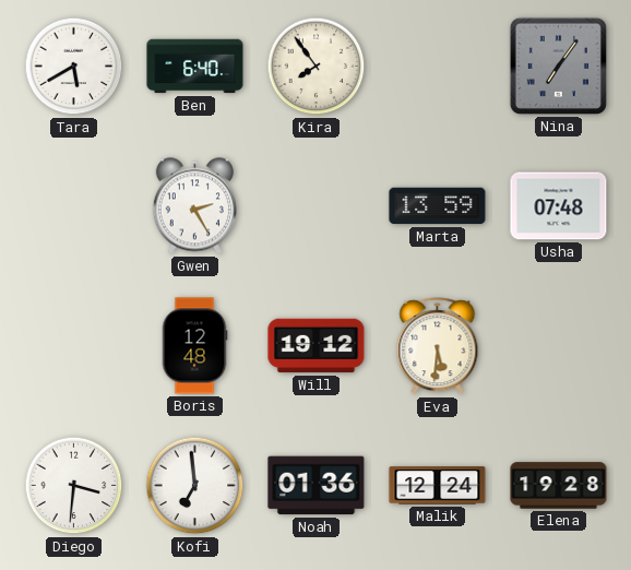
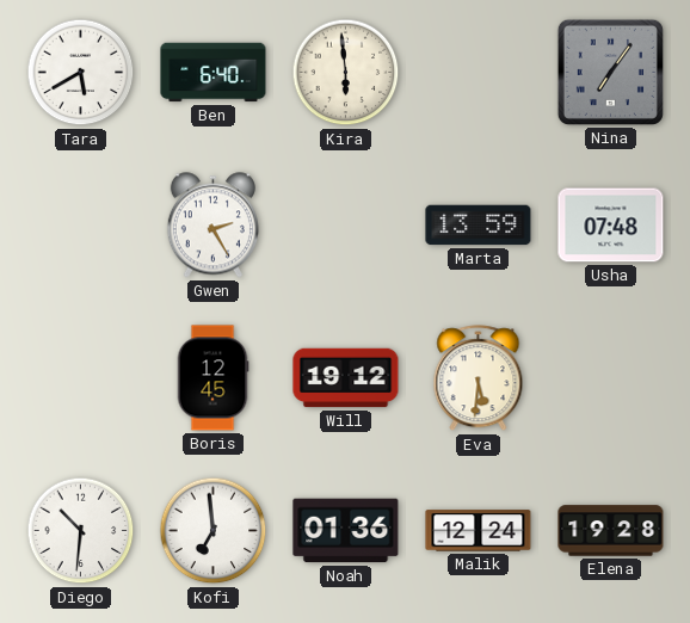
Kira: 7:54 -> 5:59 (346, 73)
Boris: 12:48 -> 12:45 (212, 378)
Diego: 3:31 -> 10:31 (81, 531)
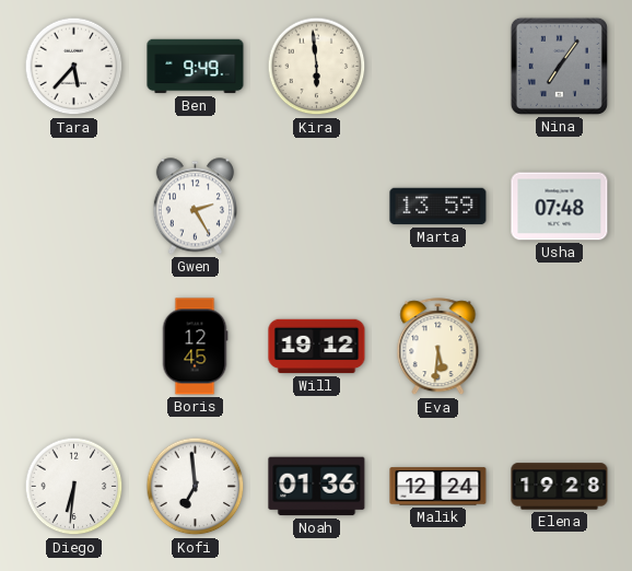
Tara: 5:40 -> 5:37 (74, 67)
Ben: 6:40 -> 9:49 (196, 67)
Diego: 10:31 -> 6:31 (74, 487)
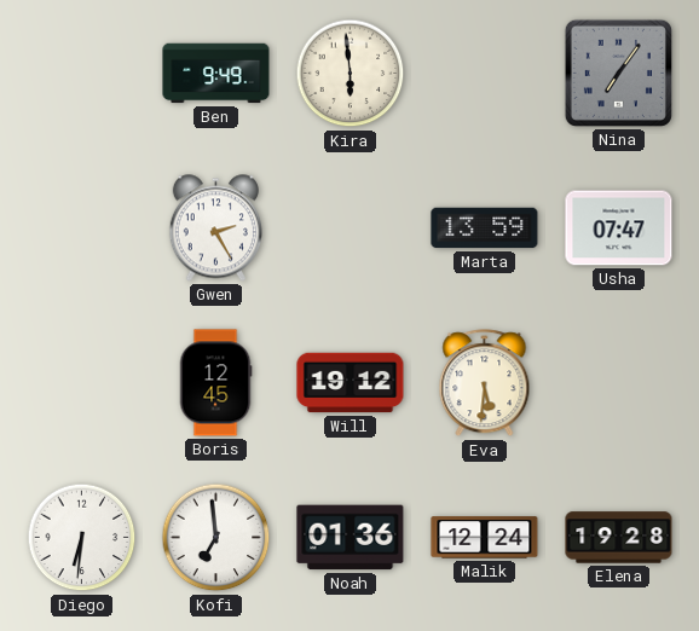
Tara: 5:37 -> none (74, 67)
Usha: 07:48 -> 07:47 (619, 228)
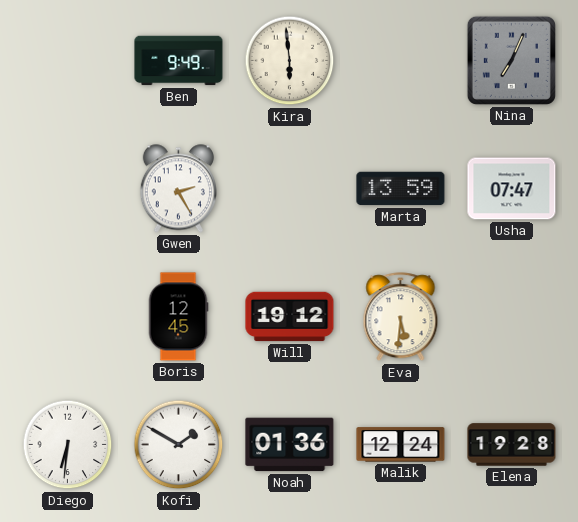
Nina: 7:06 -> 7:04 (511, 60)
Kofi: 6:59 -> 1:50 (179, 445)
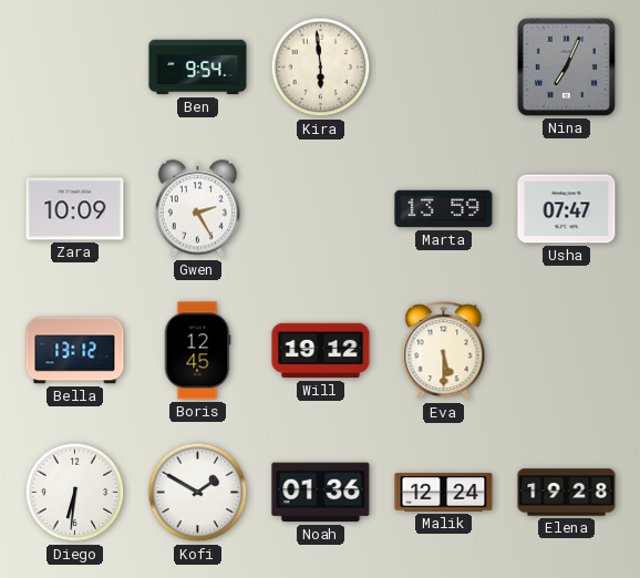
Ben: 9:49 -> 9:54 (198, 68)
Zara: none -> 10:09 (75, 209)
Bella: none -> 13:12 (75, 351)
Eva: 5:31 -> 5:30 (444, 351)
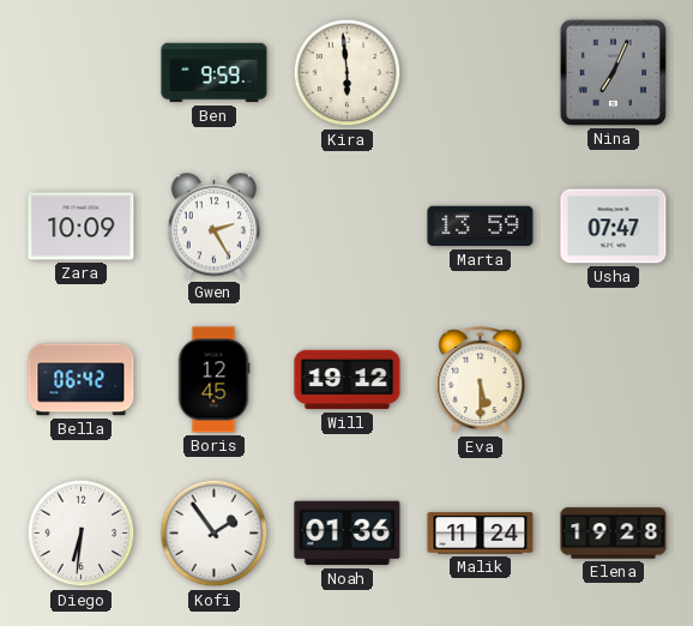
Ben: 9:54 -> 9:59 (215, 73)
Bella: 13:12 -> 06:42 (82, 380)
Kofi: 1:50 -> 1:54 (215, 534)
Malik: 12:24 -> 11:24 (481, 534)
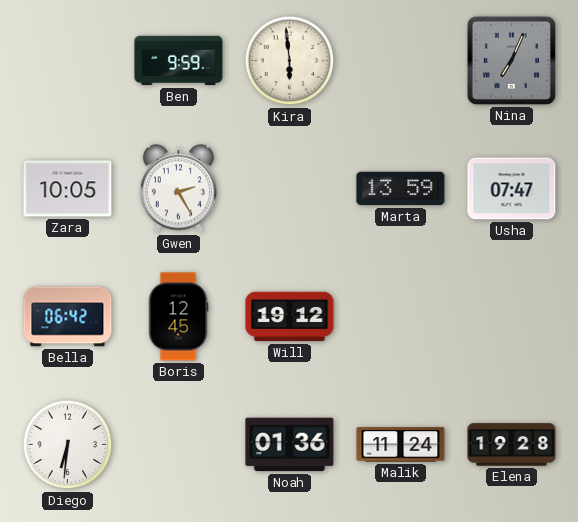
Zara: 10:09 -> 10:05 (68, 189)
Eva: 5:30 -> none (481, 380)
Kofi: 1:54 -> none (215, 534)
